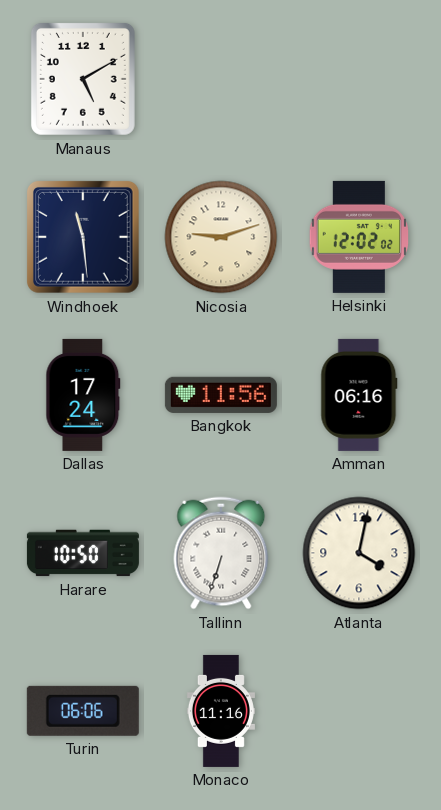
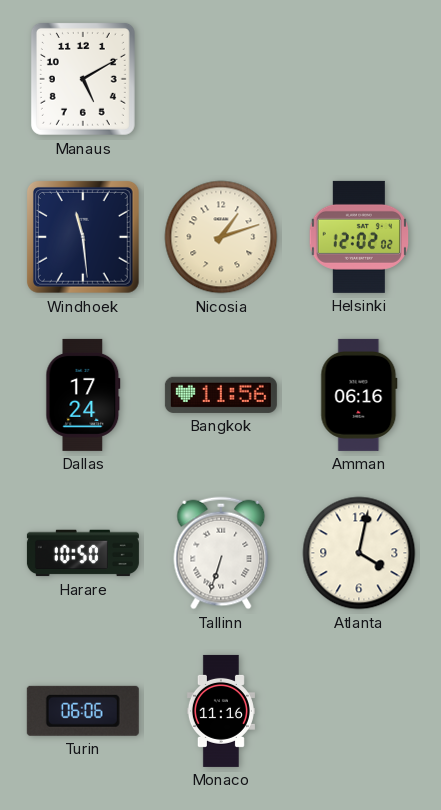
Nicosia: 9:12 -> 1:12 (221, 237)
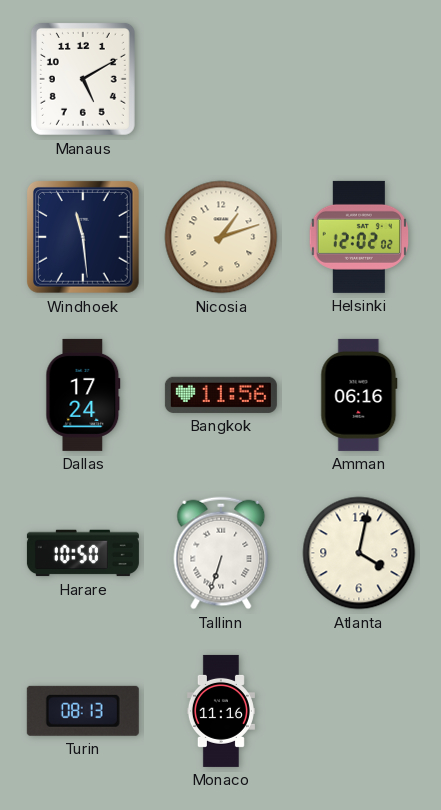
Turin: 06:06 -> 08:13 (83, 711)
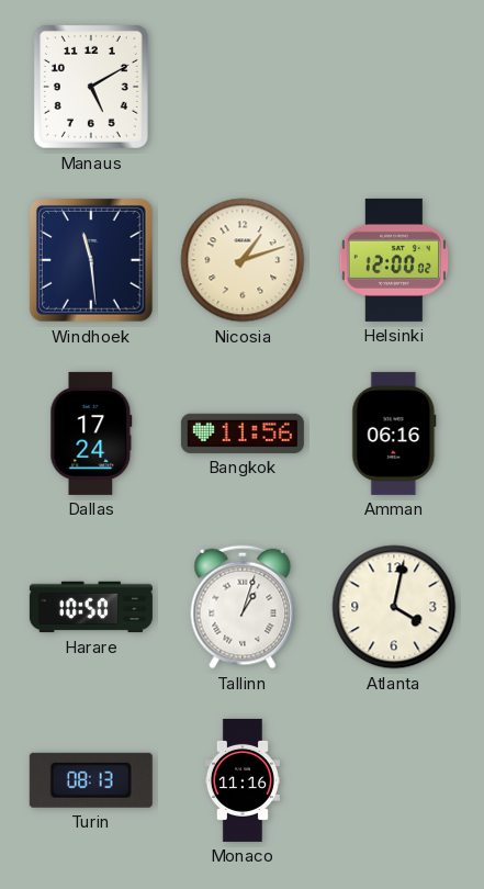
Helsinki: 12:02 -> 12:00 (393, 260)
Tallinn: 6:33 -> 1:03 (243, 607)
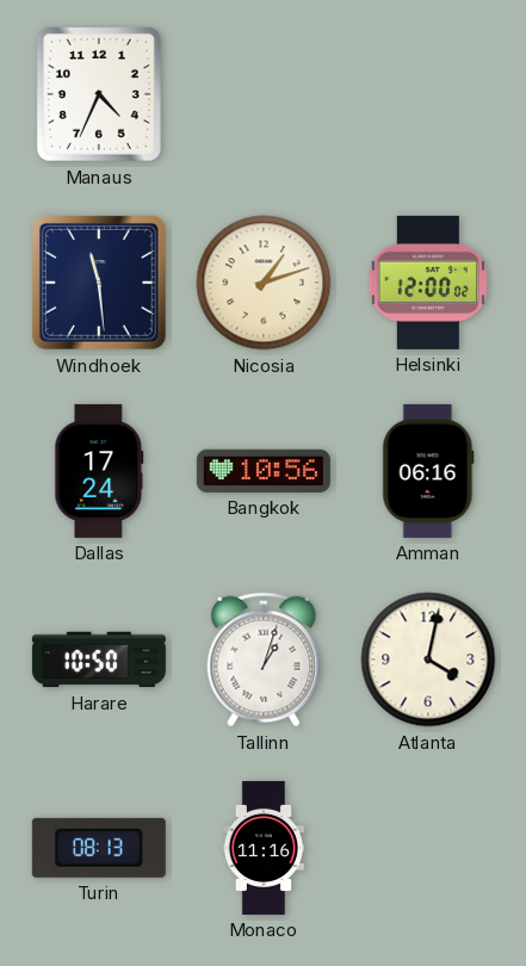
Manaus: 5:10 -> 4:34 (99, 94)
Bangkok: 11:56 -> 10:56 (264, 471)
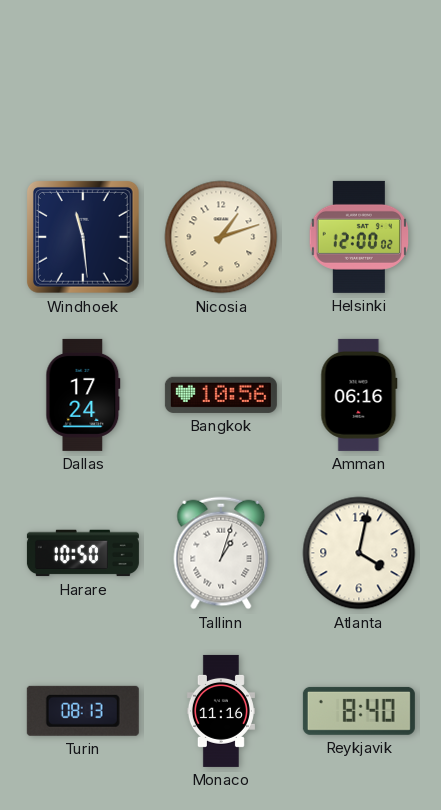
Manaus: 4:34 -> none (99, 94)
Reykjavik: none -> 8:40 (359, 711)
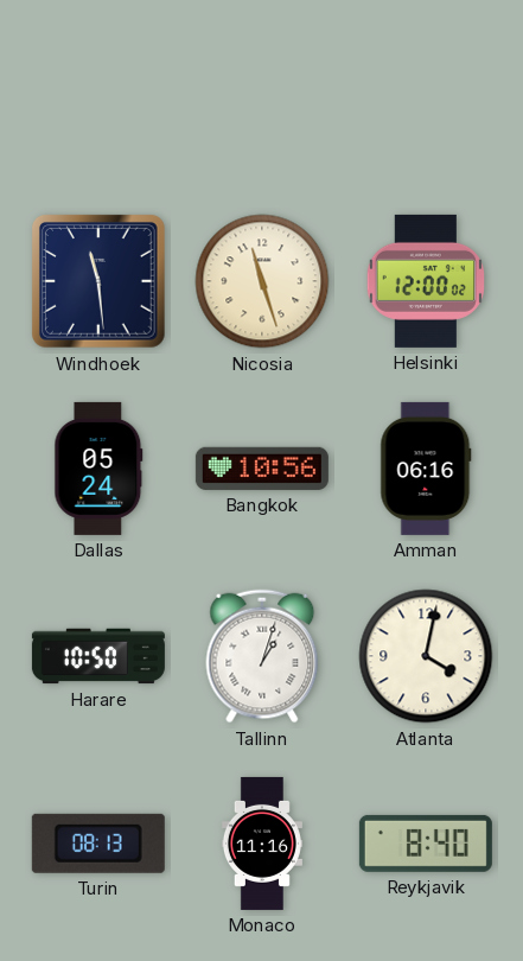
Nicosia: 1:12 -> 11:27 (262, 281)
Dallas: 17:24 -> 05:24 (98, 469)
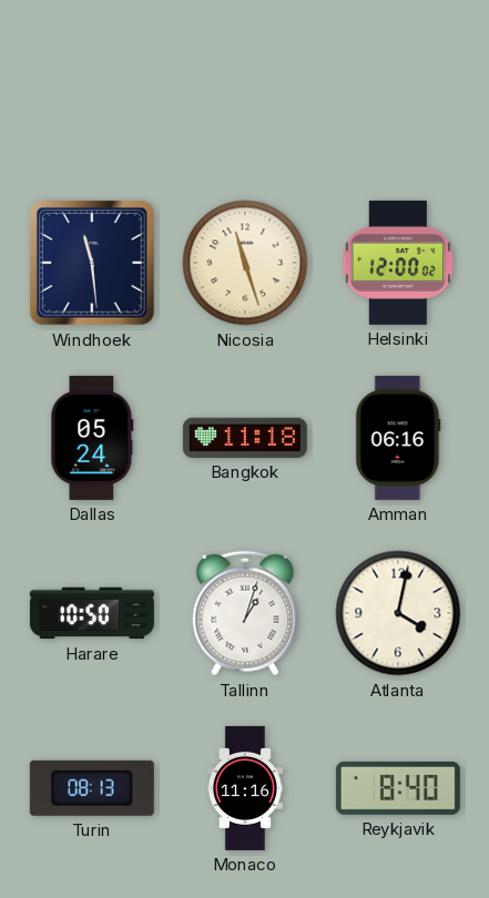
Bangkok: 10:56 -> 11:18 (245, 438)
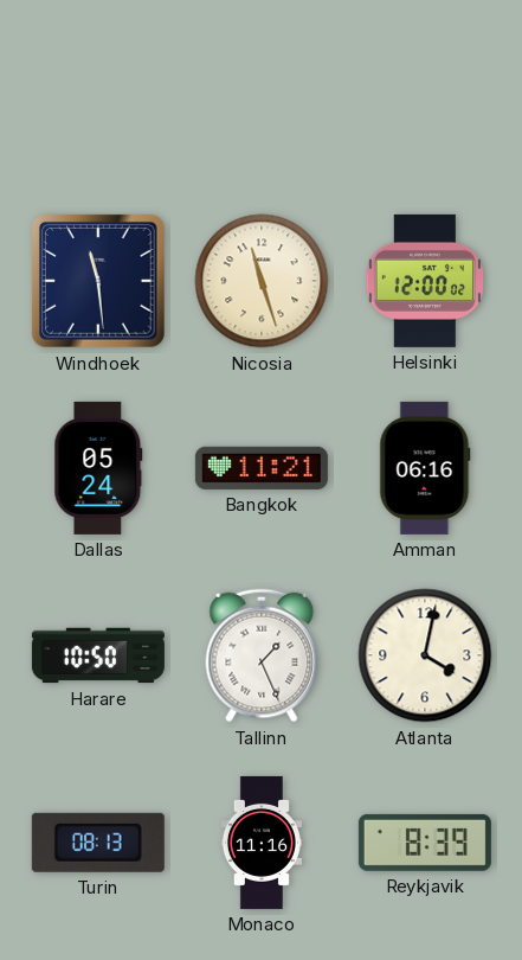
Bangkok: 11:18 -> 11:21 (262, 468)
Tallinn: 1:03 -> 1:26 (262, 655)
Reykjavik: 8:40 -> 8:39 (425, 843)
